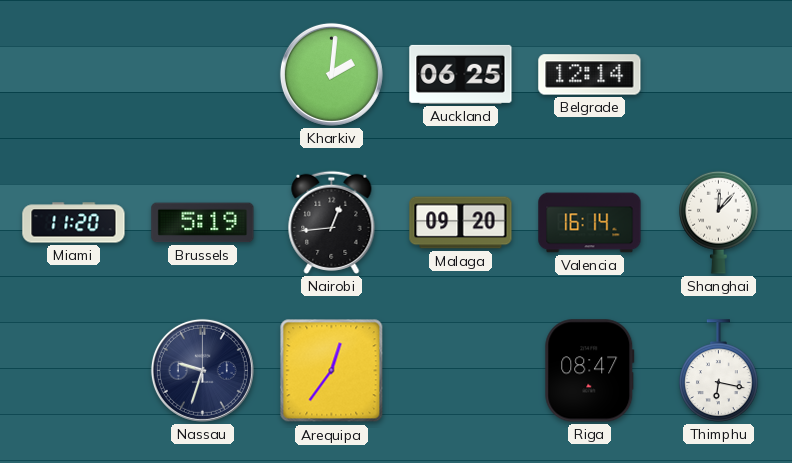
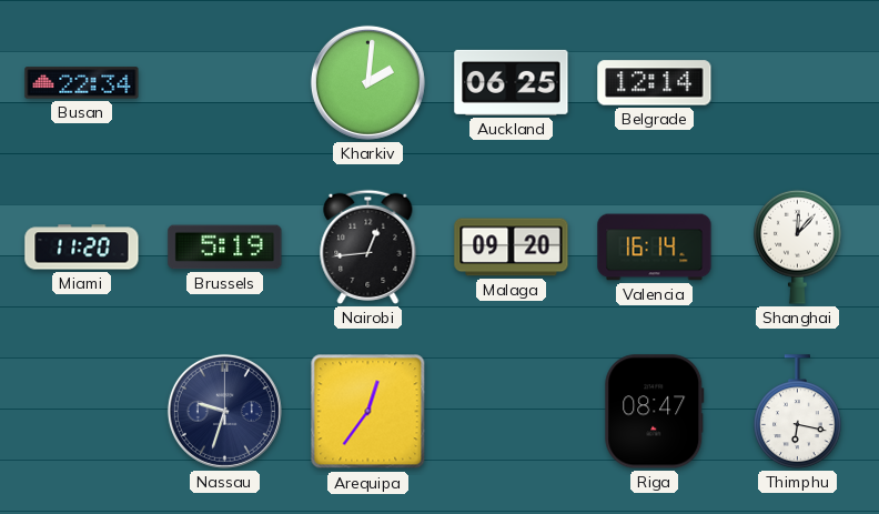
Busan: none -> 22:34 (82, 83)
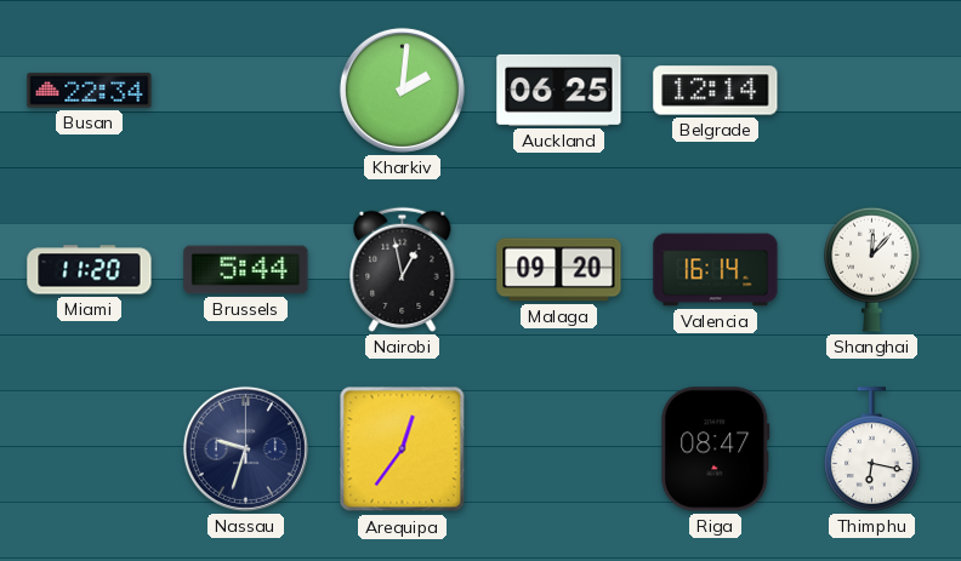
Brussels: 5:19 -> 5:44 (246, 270)
Nairobi: 12:44 -> 12:58 (403, 269)
